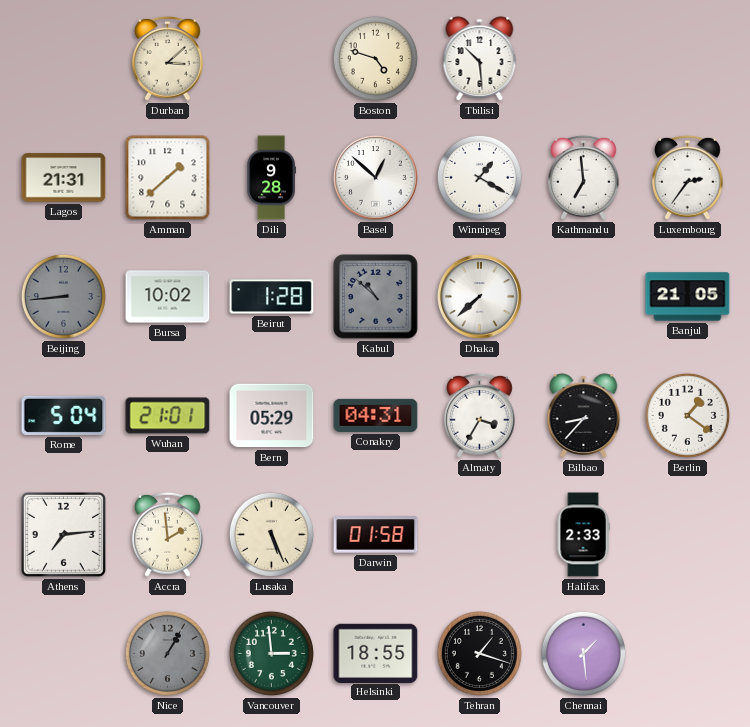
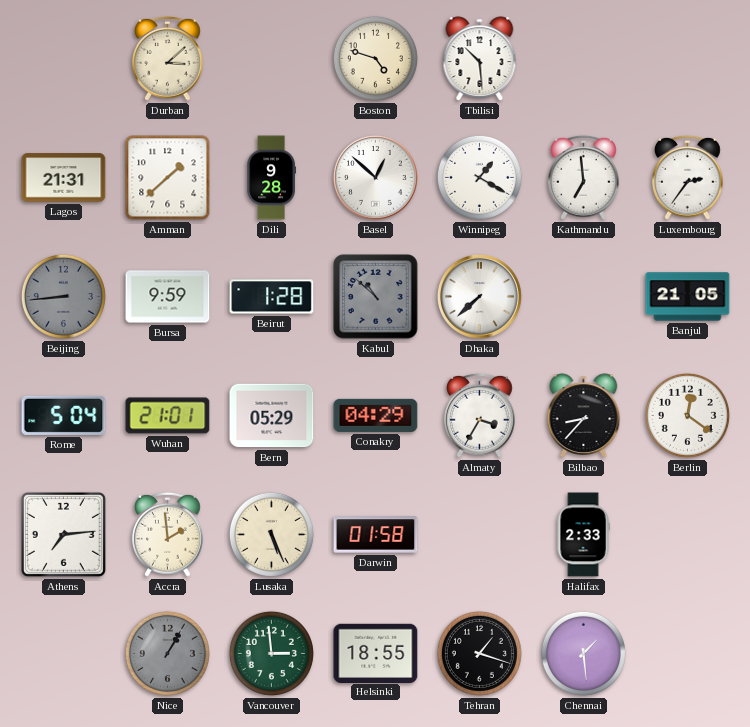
Bursa: 10:02 -> 9:59 (168, 297)
Conakry: 04:31 -> 04:29 (376, 415)
Berlin: 1:21 -> 12:21 (687, 415)
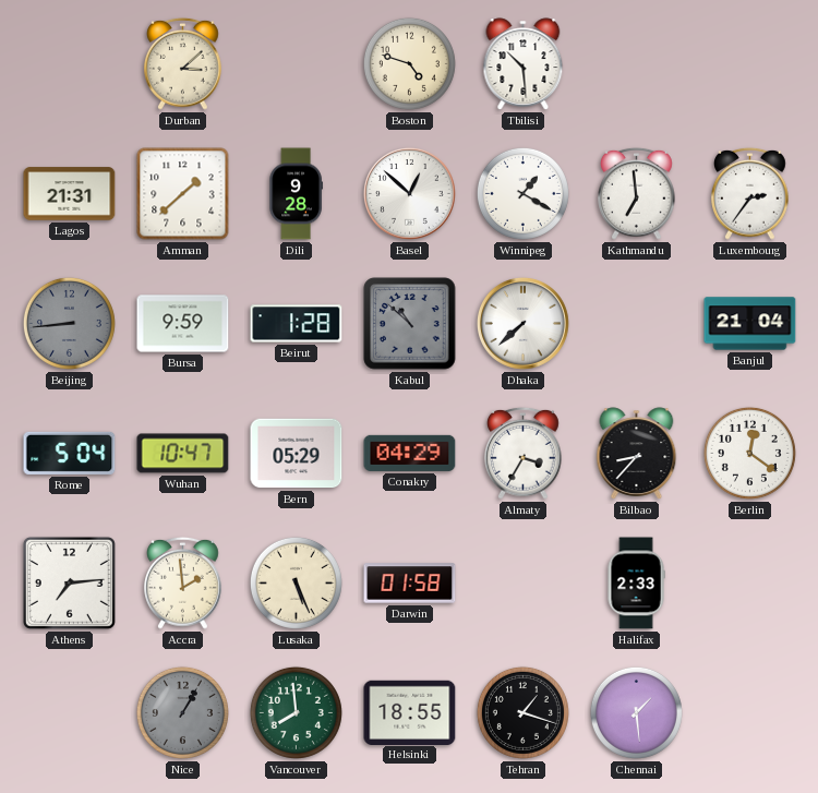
Banjul: 21:05 -> 21:04 (750, 324)
Wuhan: 21:01 -> 10:47 (183, 454)
Vancouver: 2:59 -> 7:59 (296, 712)
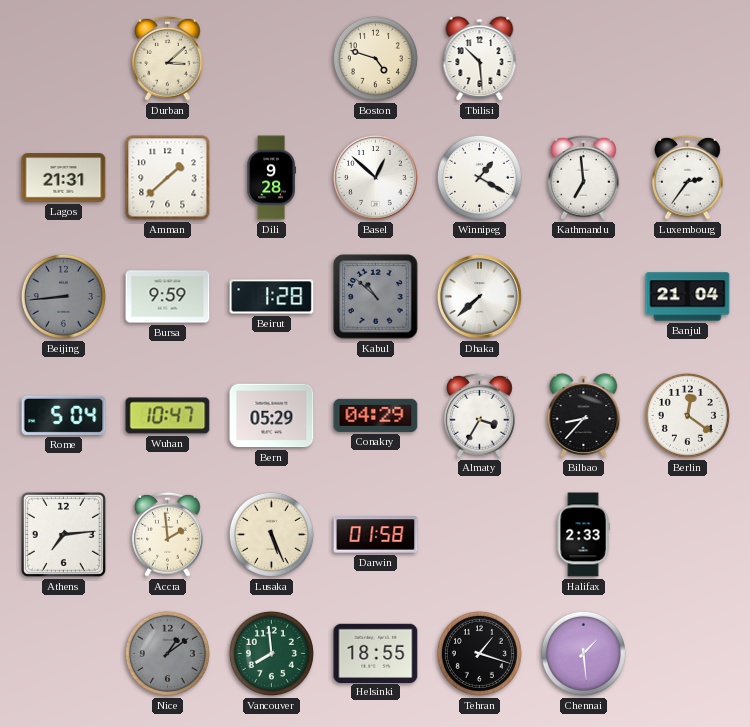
Nice: 1:05 -> 1:09 (167, 653)
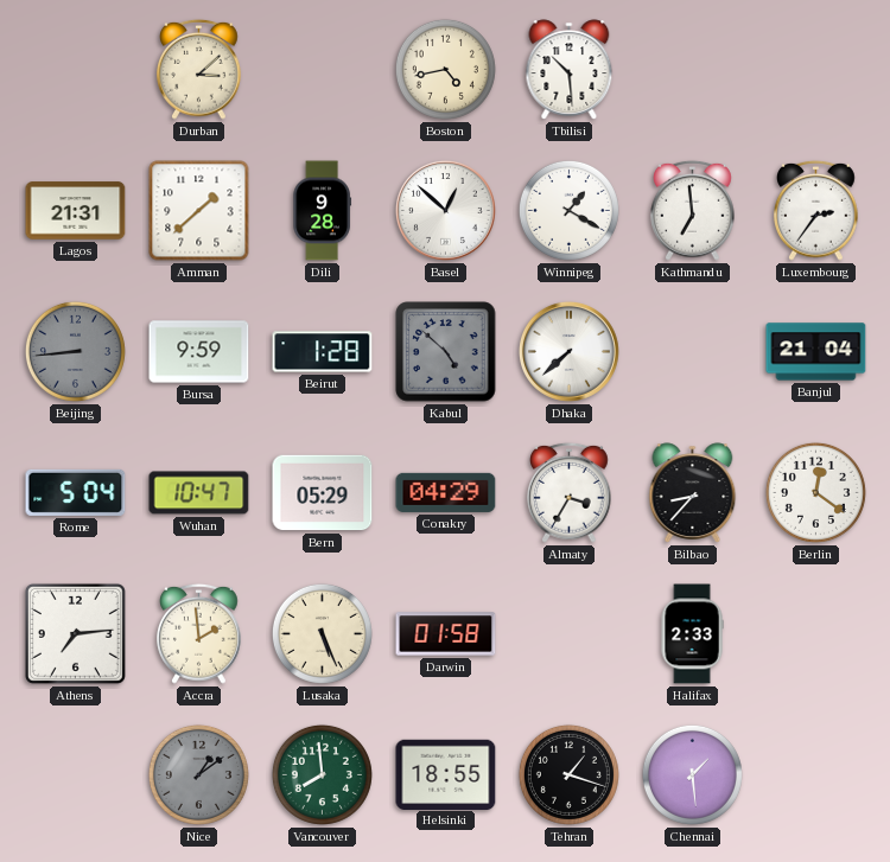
Boston: 4:48 -> 4:43 (445, 69)
Kabul: 10:52 -> 4:52 (446, 352)
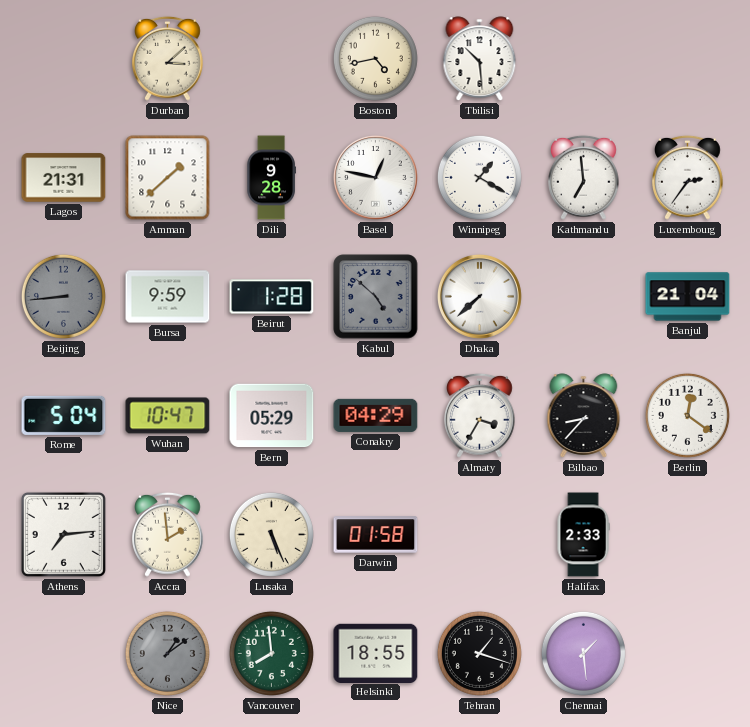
Basel: 12:52 -> 12:47 (375, 177)
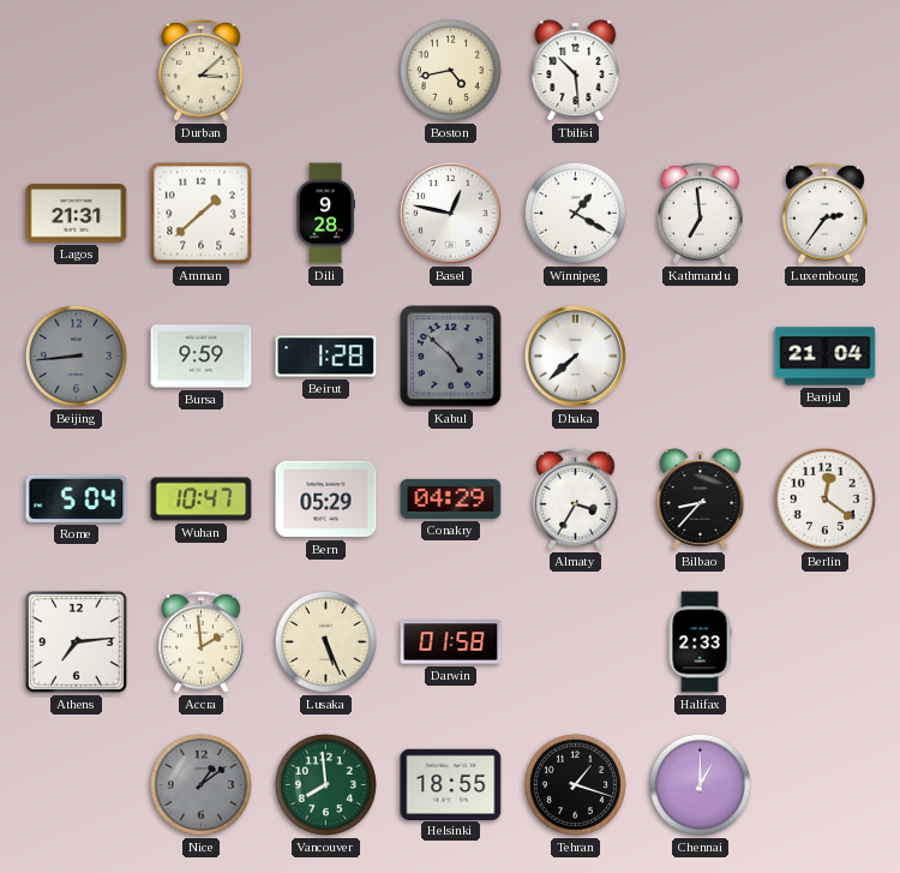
Chennai: 1:29 -> 1:00 (700, 784)
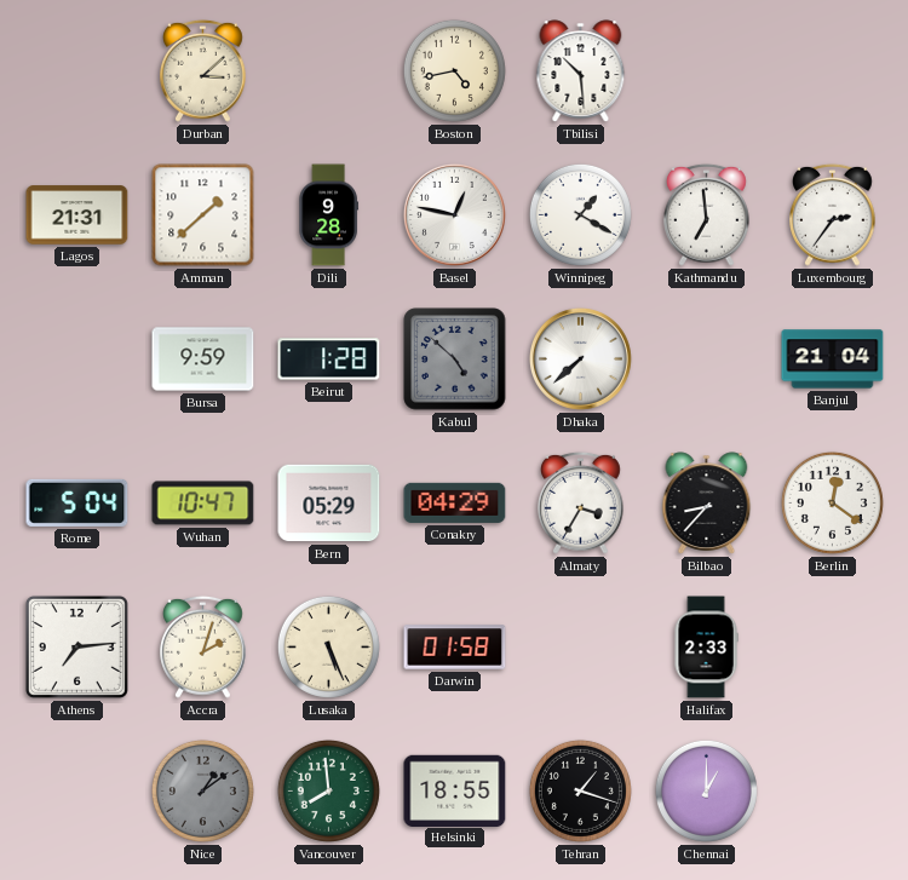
Beijing: 8:44 -> none (76, 355)
Accra: 1:59 -> 2:03 (203, 646)
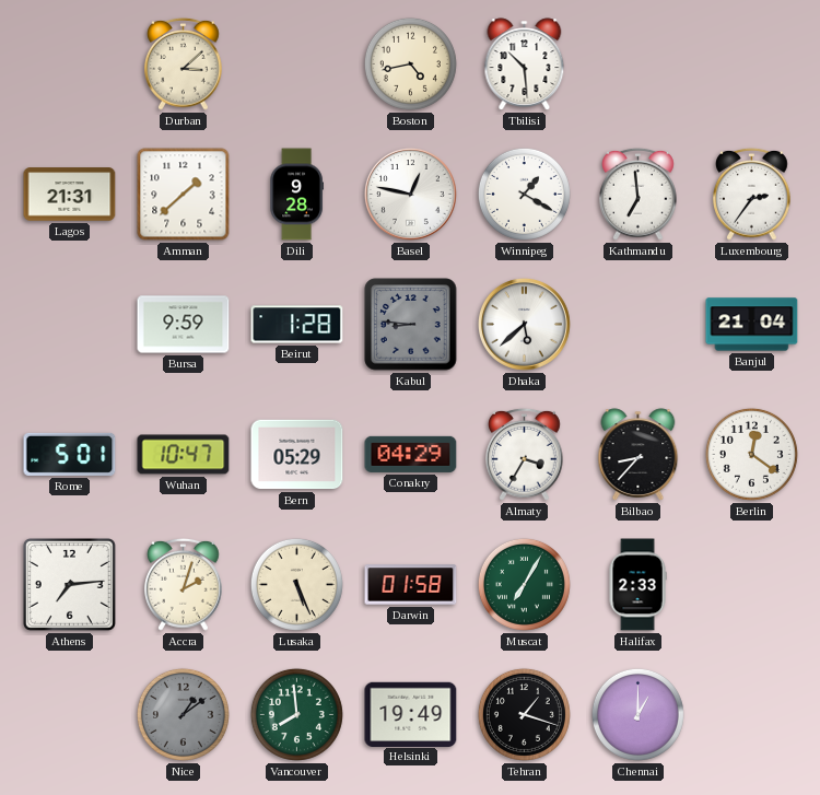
Kabul: 4:52 -> 8:46 (411, 325)
Dhaka: 7:38 -> 5:38 (524, 324)
Rome: 5:04 -> 5:01 (70, 454)
Muscat: none -> 7:05 (524, 584)
Helsinki: 18:55 -> 19:49 (411, 714)
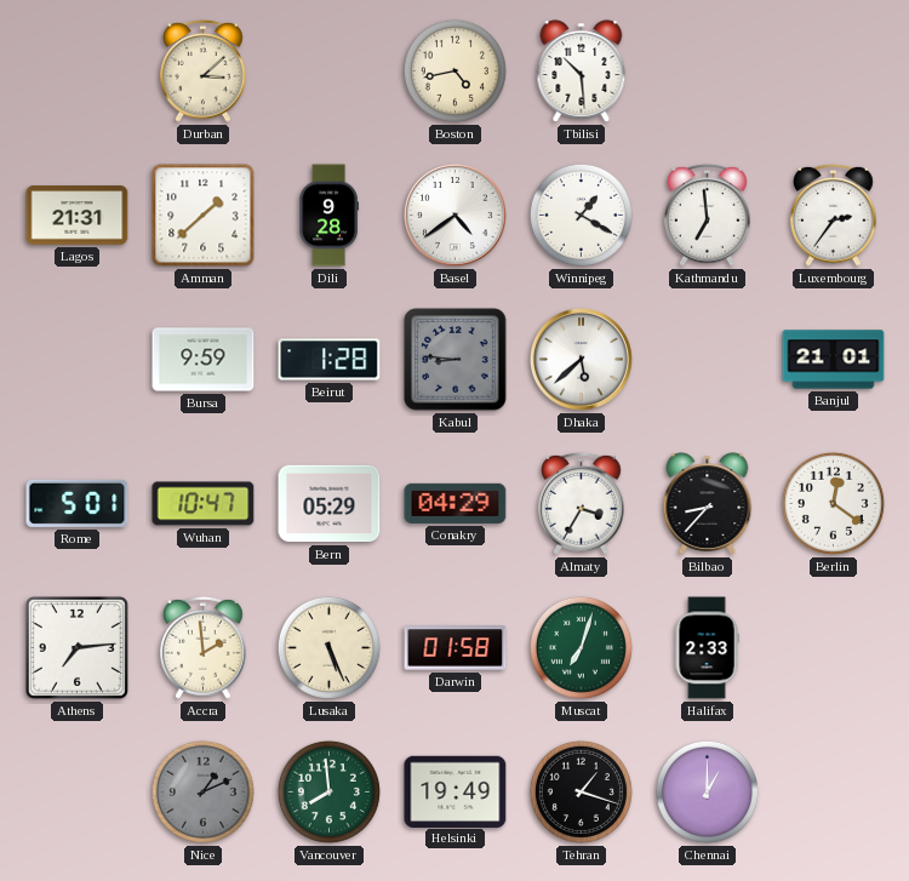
Basel: 12:47 -> 4:39 (454, 214)
Banjul: 21:04 -> 21:01 (834, 360)
Accra: 2:03 -> 1:59 (204, 647)
Muscat: 7:05 -> 7:03 (581, 647)
Nice: 1:09 -> 1:11 (202, 791)
